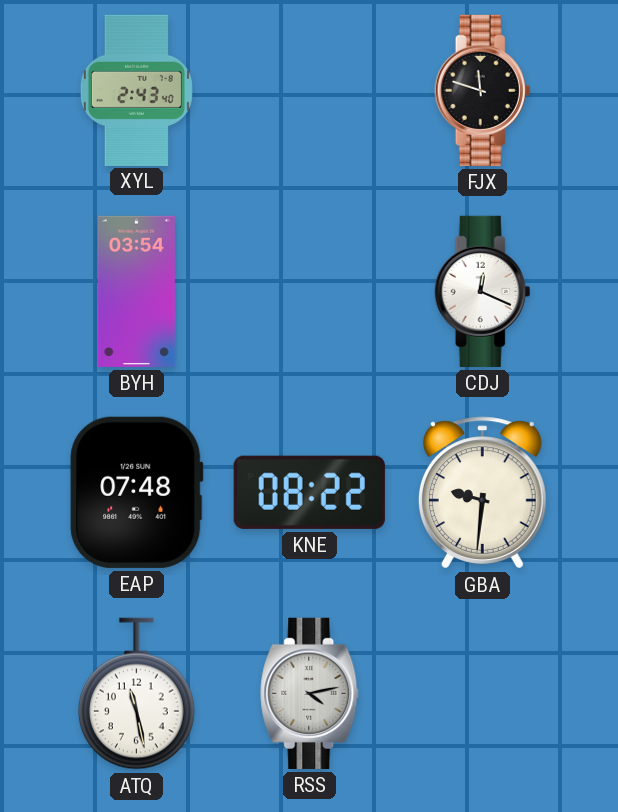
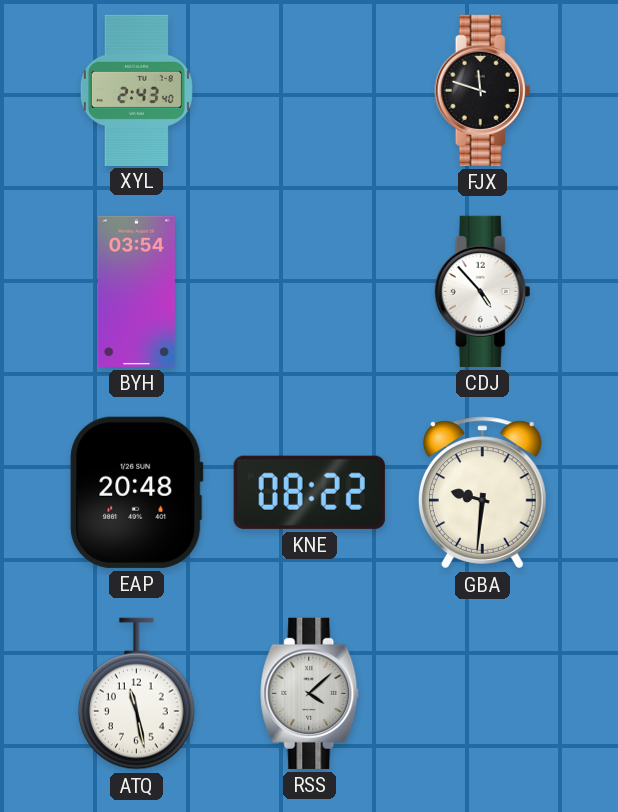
CDJ: 12:19 -> 4:53 (483, 291)
EAP: 07:48 -> 20:48 (137, 492)
RSS: 4:13 -> 4:08 (310, 693)
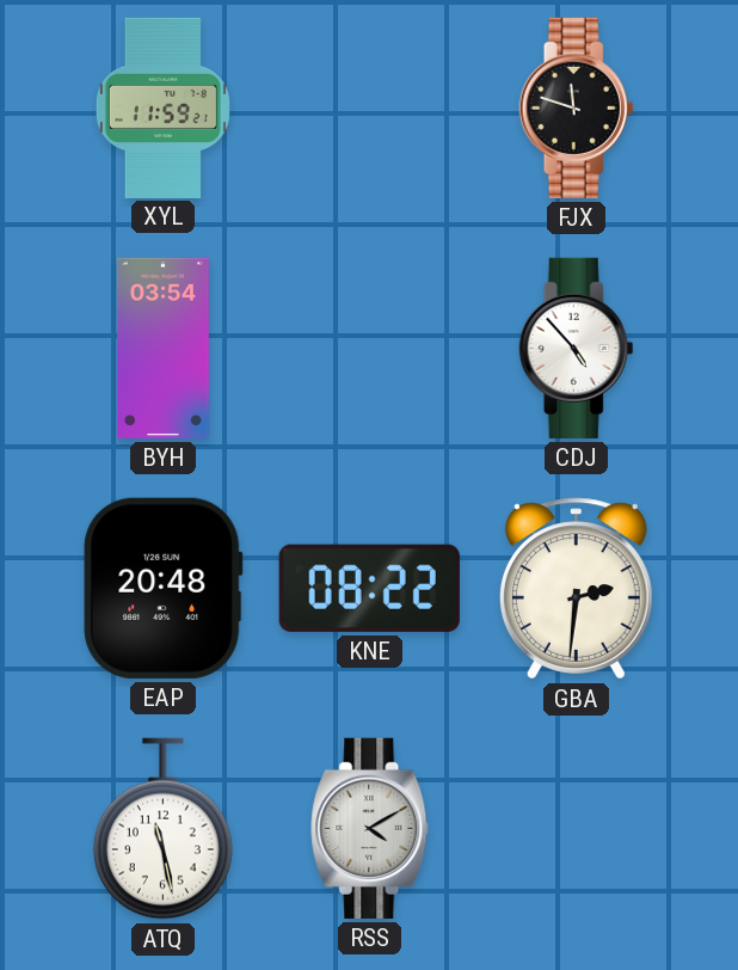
XYL: 2:43 -> 11:59 (162, 108)
GBA: 9:31 -> 2:31 (576, 589)
RSS: 4:08 -> 4:10 (370, 828)
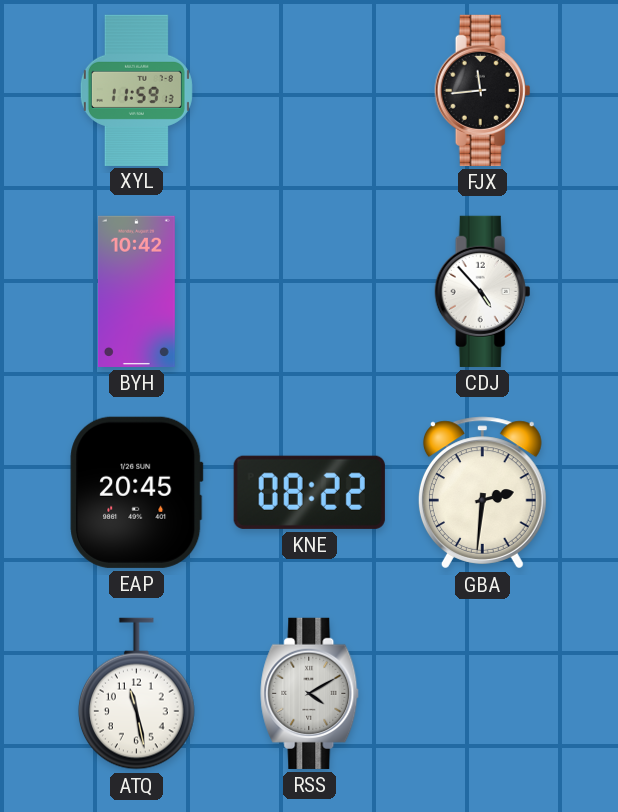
XYL: 11:59:21 -> 11:59:13 (136, 90)
FJX: 11:48 -> 11:44 (483, 90)
BYH: 03:54 -> 10:42 (136, 291)
EAP: 20:48 -> 20:45 (137, 492)
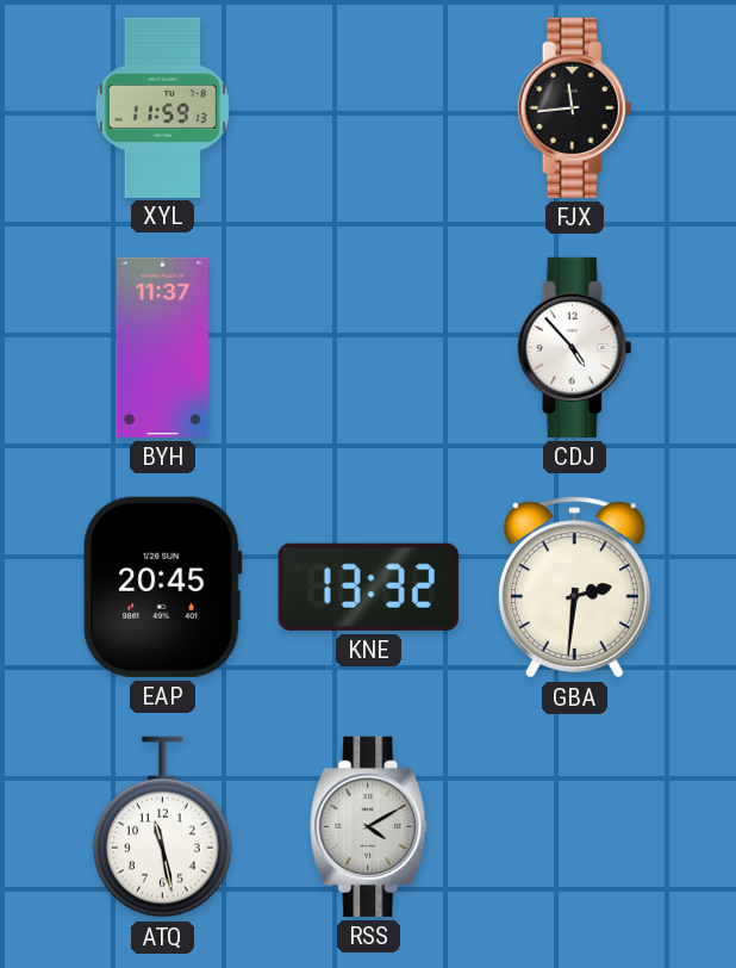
BYH: 10:42 -> 11:37 (162, 347)
KNE: 08:22 -> 13:32 (368, 587)
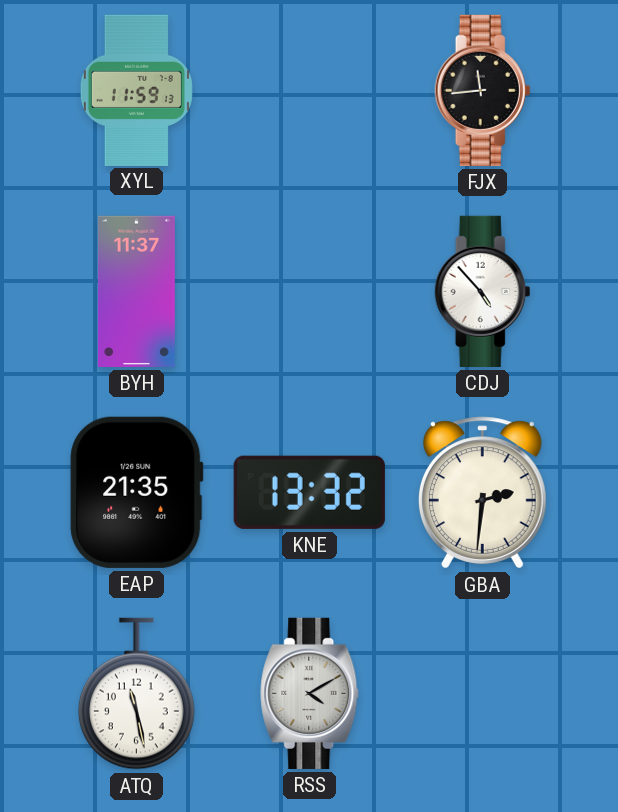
EAP: 20:45 -> 21:35 (137, 492)
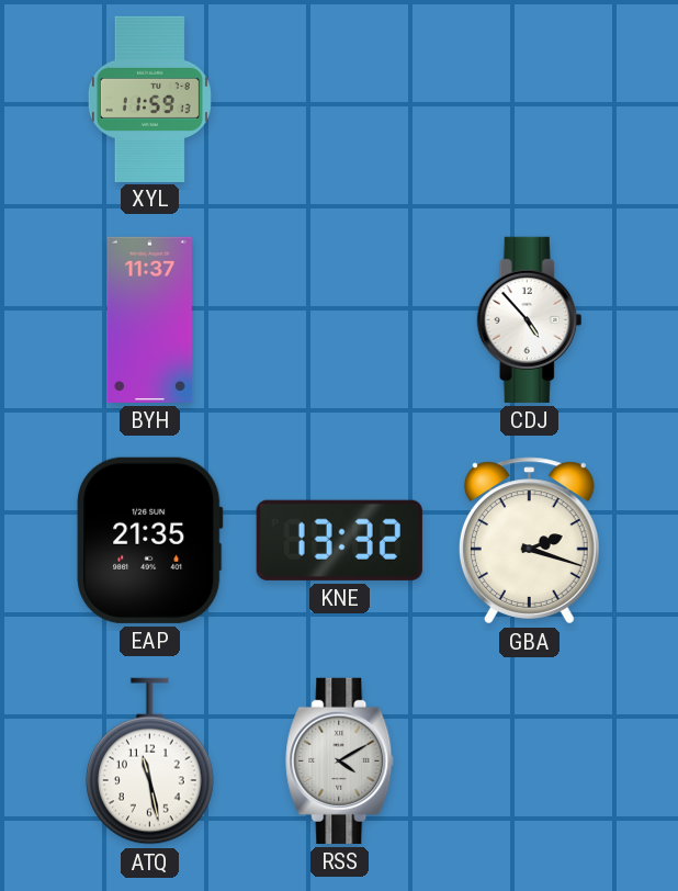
FJX: 11:44 -> none (483, 90)
GBA: 2:31 -> 2:18 (529, 541)
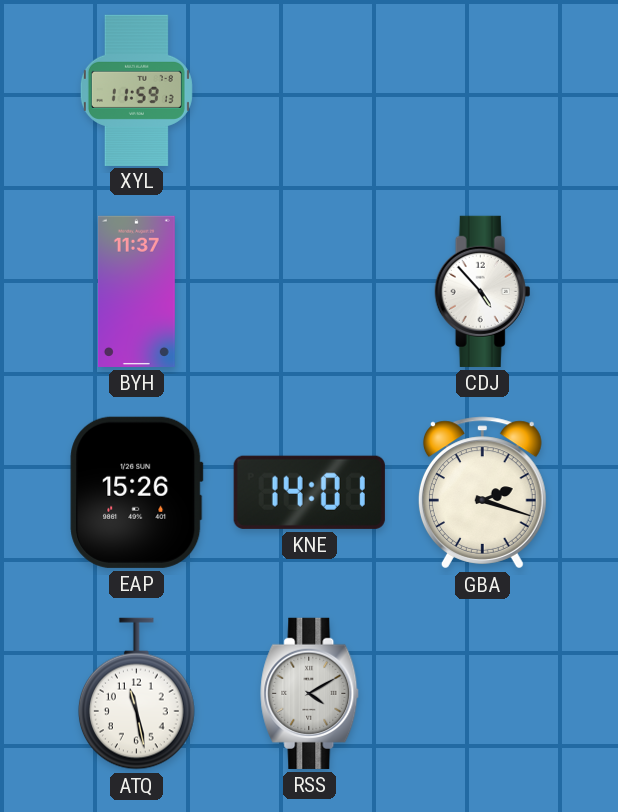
EAP: 21:35 -> 15:26 (137, 492)
KNE: 13:32 -> 14:01 (309, 492)
